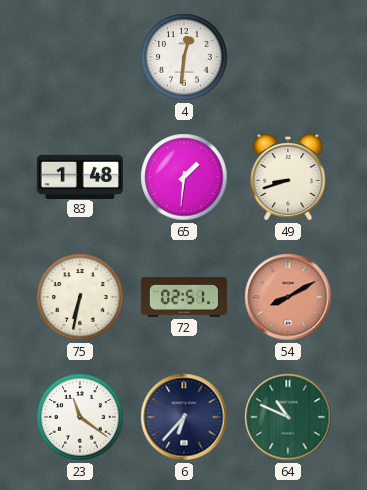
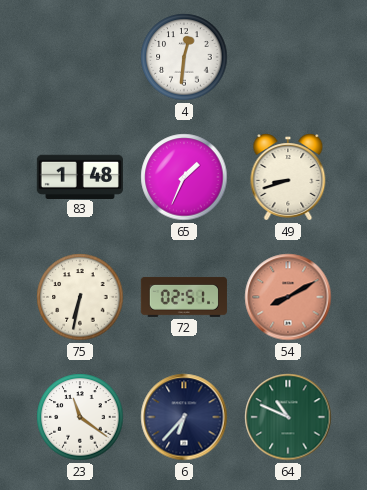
65: 1:31 -> 1:34 (184, 177)
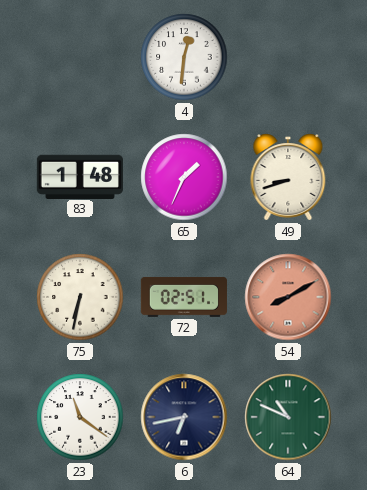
6: 6:37 -> 6:43 (184, 417)
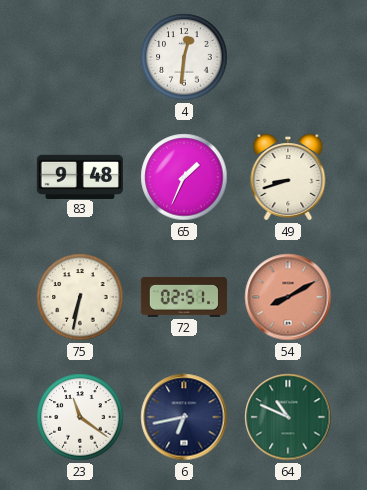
83: 1:48 -> 9:48 (80, 176)
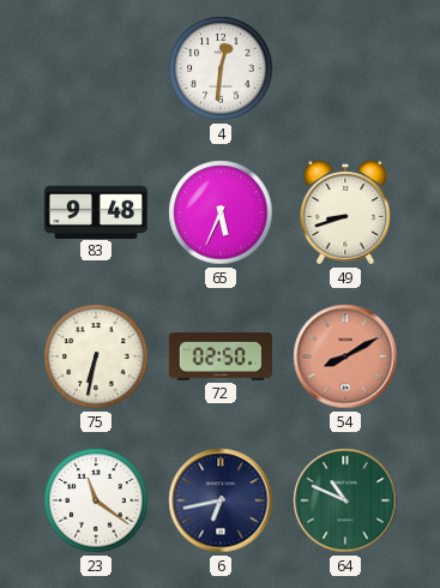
65: 1:34 -> 5:34 (221, 212)
72: 02:51 -> 02:50 (221, 356)
